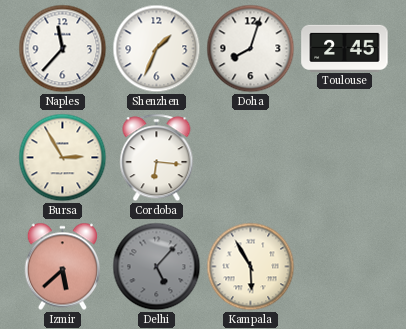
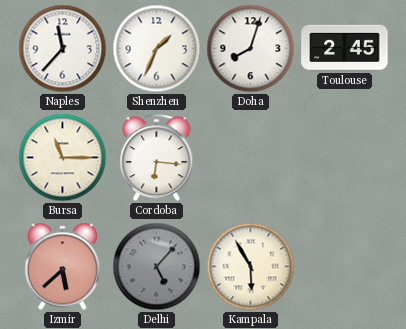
Bursa: 2:55 -> 11:15 (63, 158)
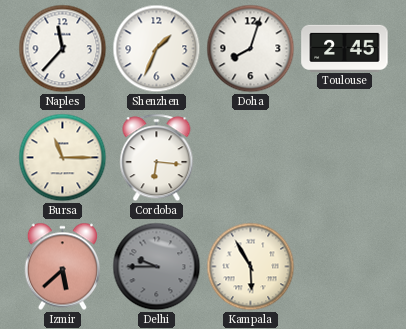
Delhi: 5:07 -> 9:45 (157, 267)
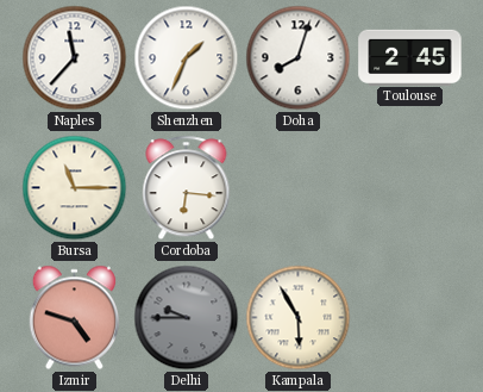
Izmir: 5:38 -> 4:48 (74, 318)
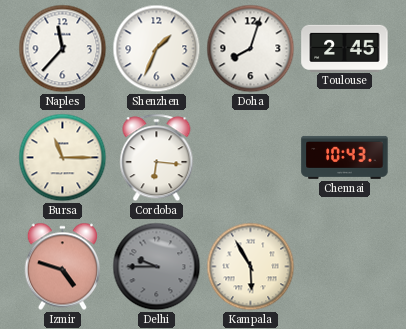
Chennai: none -> 10:43 (345, 157)
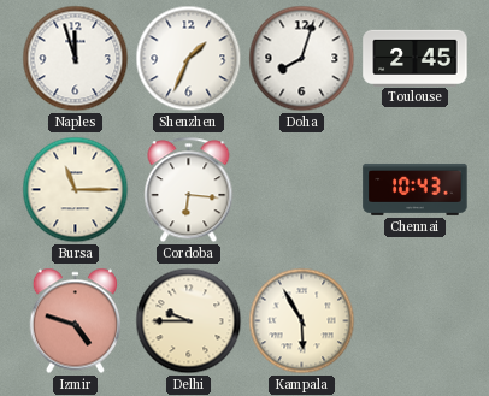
Naples: 11:37 -> 11:57 (76, 59)
Delhi dial: grey -> cream (189, 321)
